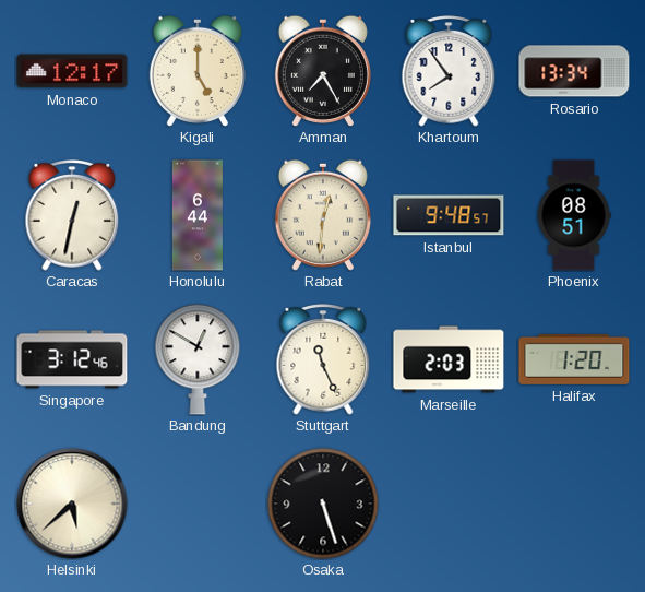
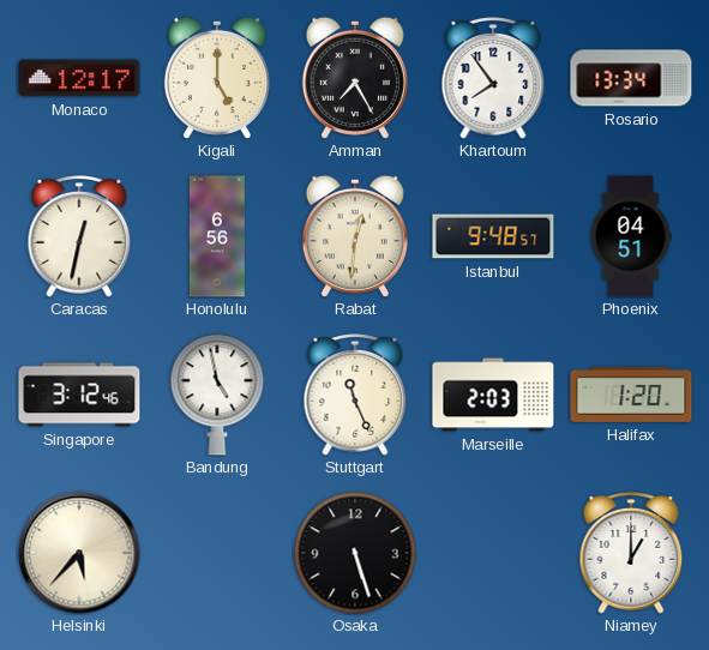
Honolulu: 6:44 -> 6:56 (217, 236)
Phoenix: 08:51 -> 04:51 (631, 236)
Bandung: 12:50 -> 4:58 (217, 395)
Helsinki: 5:38 -> 5:37 (79, 553)
Niamey: none -> 1:00 (631, 553)
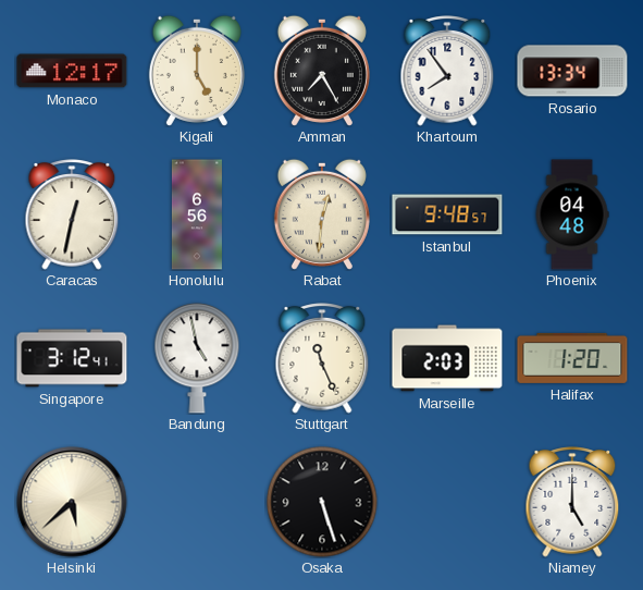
Phoenix: 04:51 -> 04:48 (572, 214)
Singapore: 3:12:46 -> 3:12:41 (72, 358)
Helsinki: 5:37 -> 5:38 (72, 502)
Niamey: 1:00 -> 5:00 (572, 502)
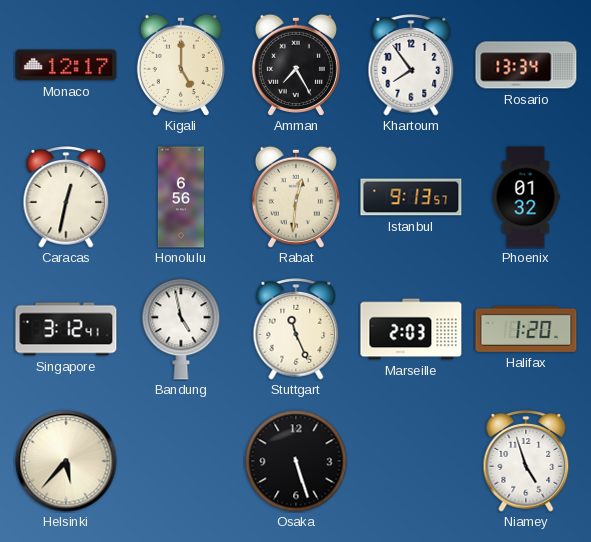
Istanbul: 9:48 -> 9:13 (411, 197)
Phoenix: 04:48 -> 01:32 (526, 197)
Helsinki: 5:38 -> 5:37 (66, 461)
Niamey: 5:00 -> 4:57 (526, 461)
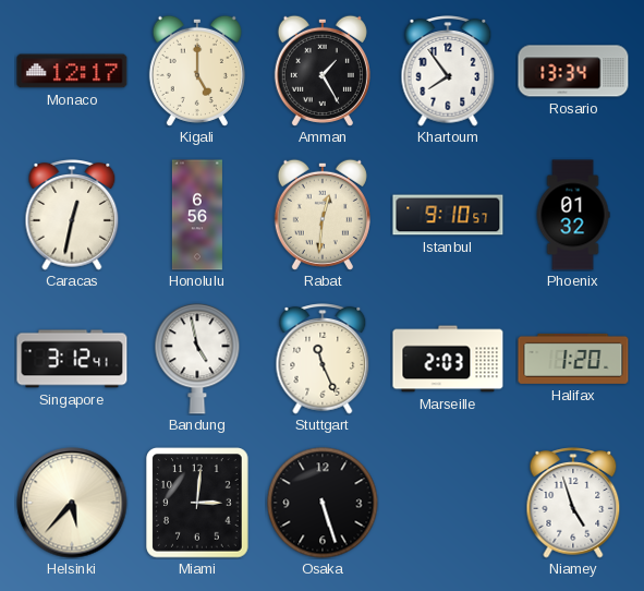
Amman: 7:25 -> 1:25 (323, 71)
Istanbul: 9:13 -> 9:10 (448, 215)
Miami: none -> 3:01 (197, 503)
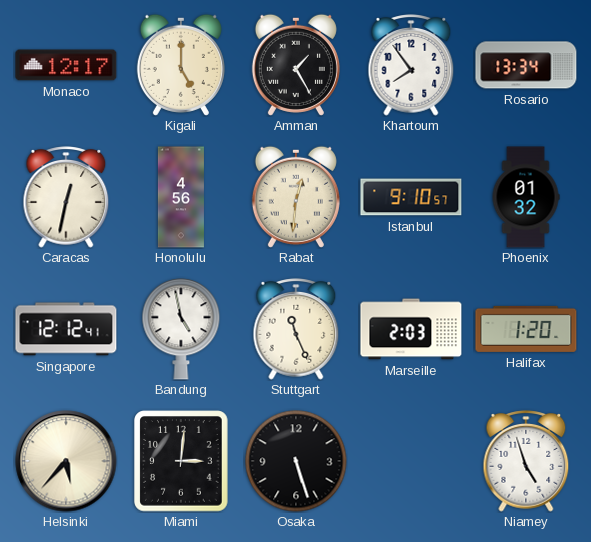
Honolulu: 6:56 -> 4:56 (181, 197)
Singapore: 3:12 -> 12:12 (66, 329)
